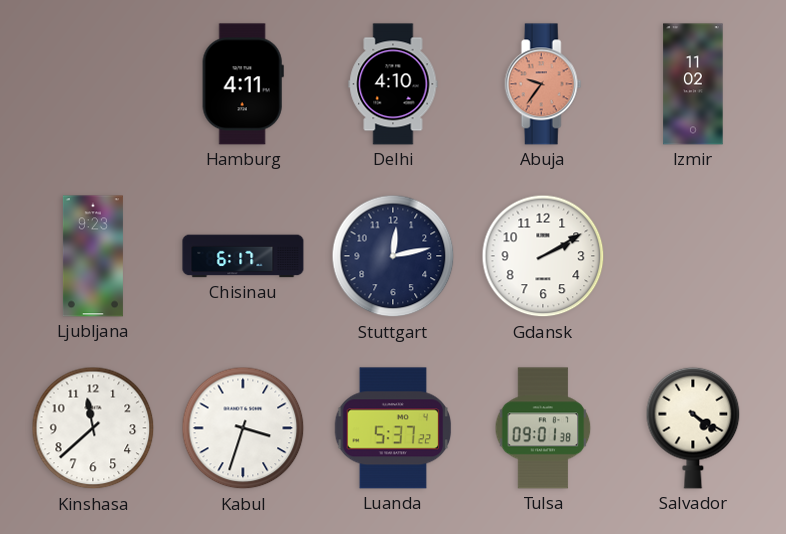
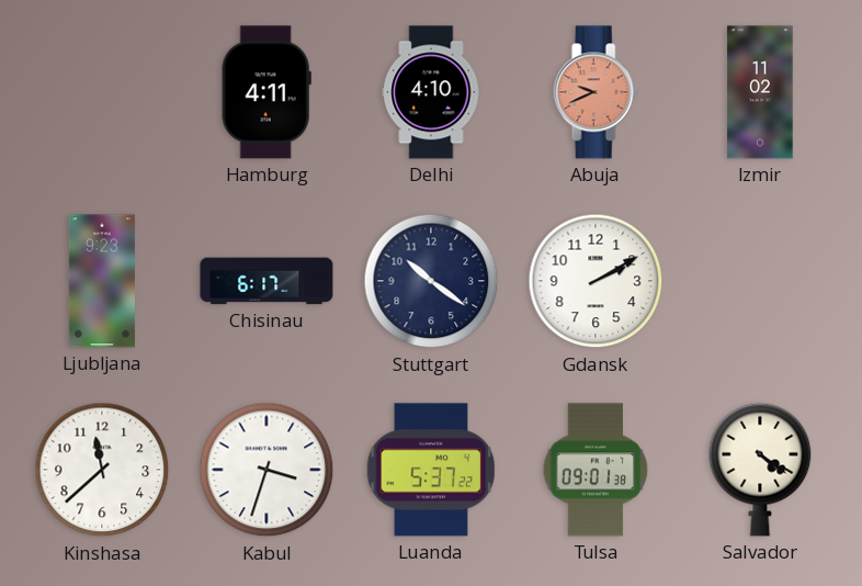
Abuja: 9:36 -> 9:41 (596, 92)
Stuttgart: 12:13 -> 10:21 (431, 281)
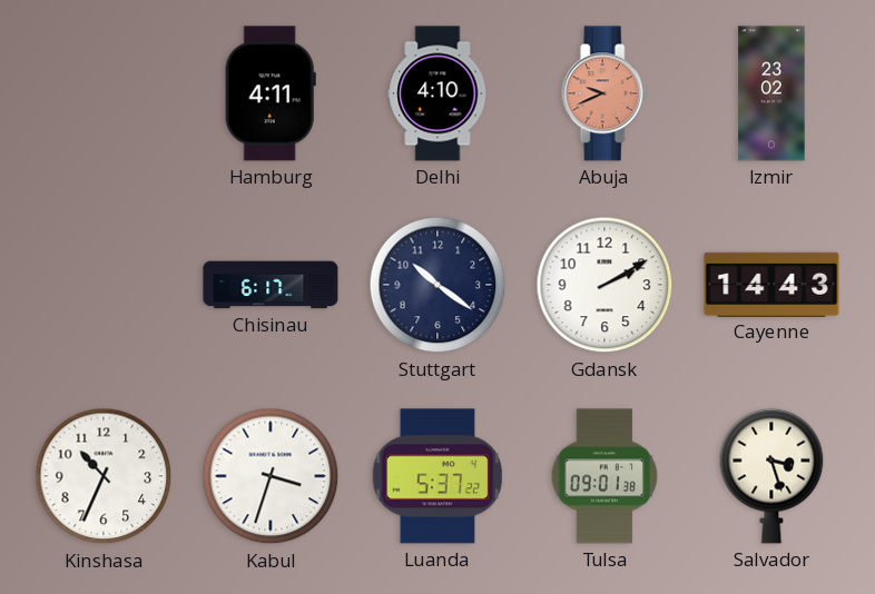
Izmir: 11:02 -> 23:02 (771, 93)
Ljubljana: 9:23 -> none (102, 281)
Cayenne: none -> 14:43 (771, 284)
Kinshasa: 11:38 -> 10:34 (104, 476)
Salvador: 4:21 -> 3:27 (771, 476)
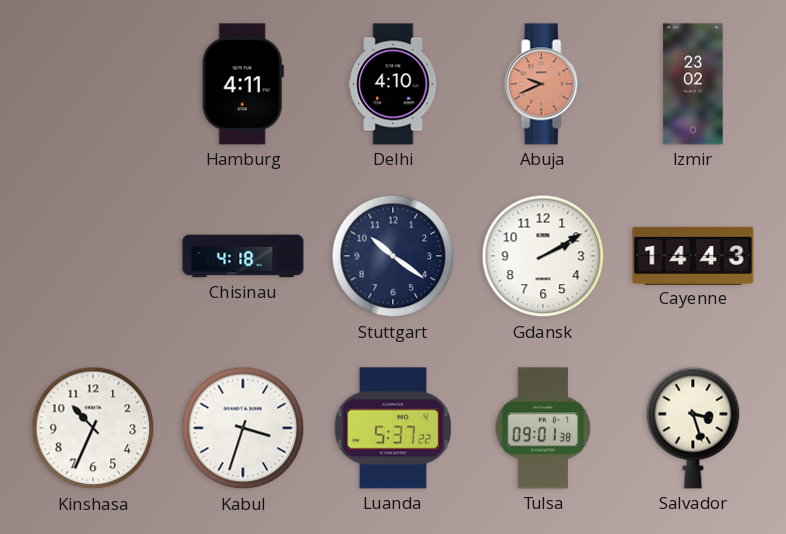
Chisinau: 6:17 -> 4:18 (243, 256)
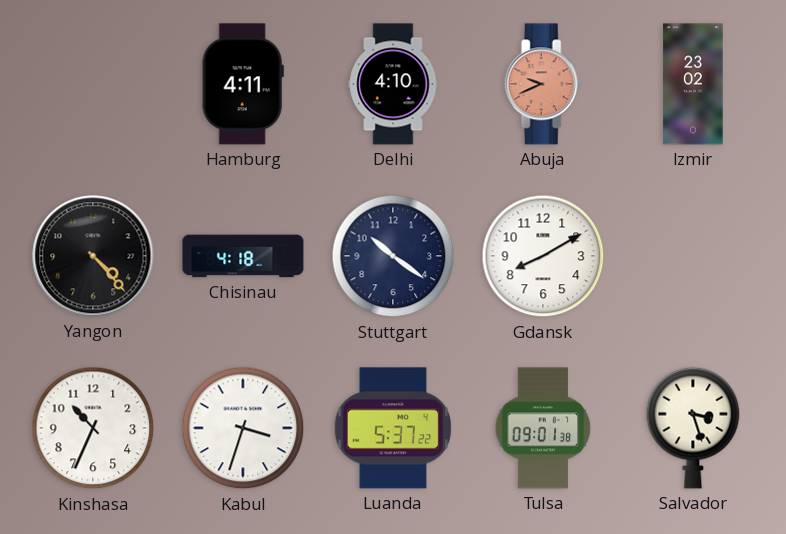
Yangon: none -> 4:23 (93, 256)
Gdansk: 2:10 -> 8:10 (543, 256)
Cayenne: 14:43 -> none (693, 255)
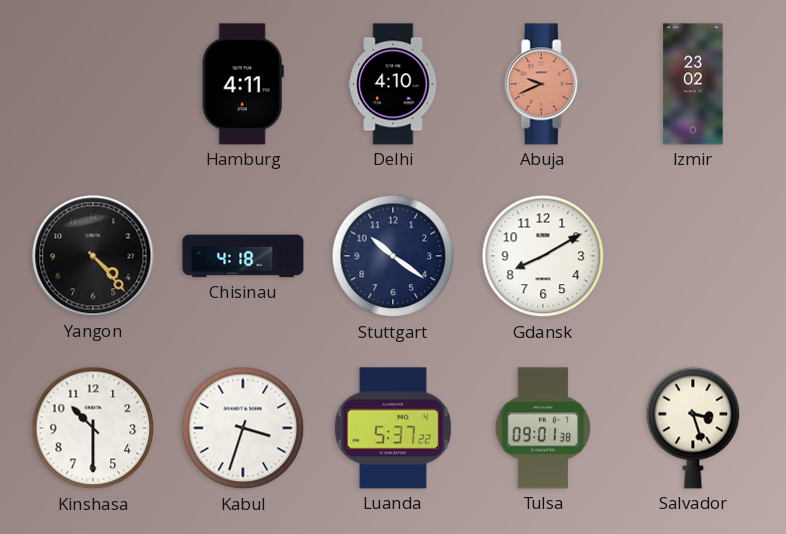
Kinshasa: 10:34 -> 10:30 (93, 428)
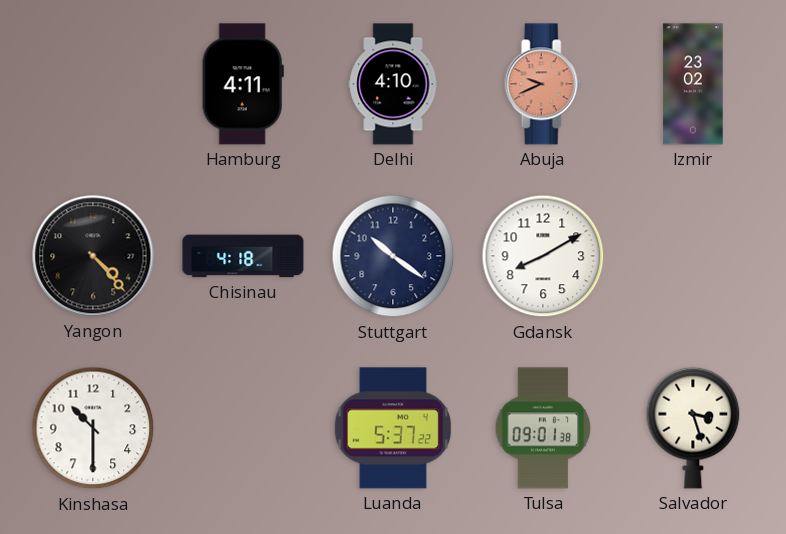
Kabul: 3:33 -> none (243, 428)
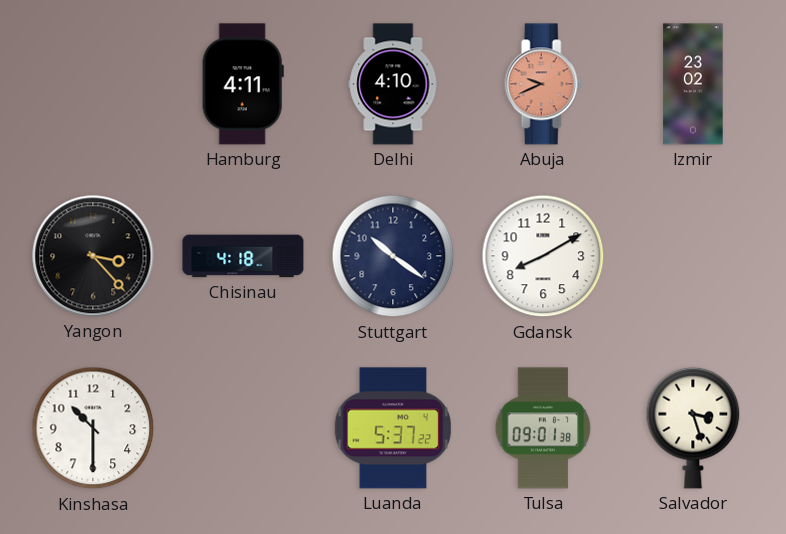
Yangon: 4:23 -> 3:23 (93, 256)
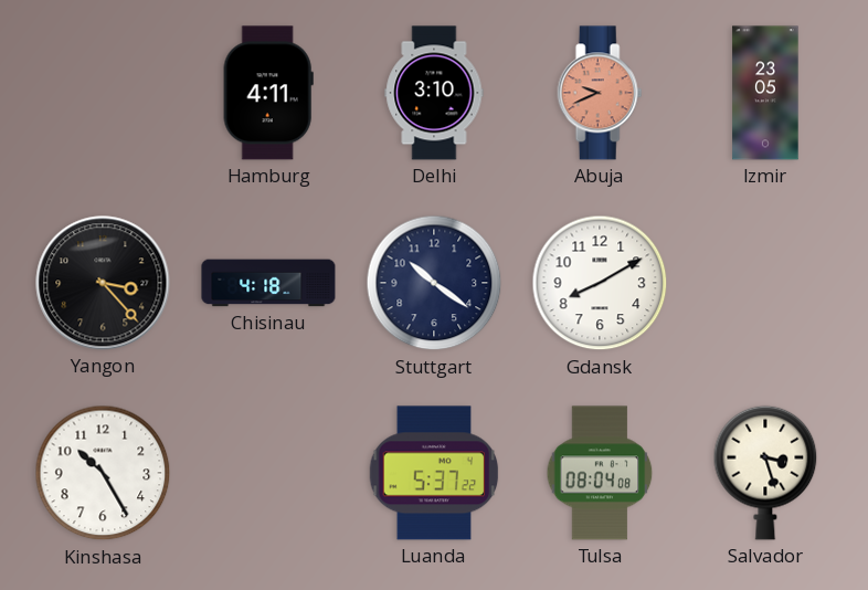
Delhi: 4:10 -> 3:10 (434, 93)
Izmir: 23:02 -> 23:05 (765, 93)
Kinshasa: 10:30 -> 10:25 (103, 473)
Tulsa: 09:01 -> 08:04 (600, 473)
